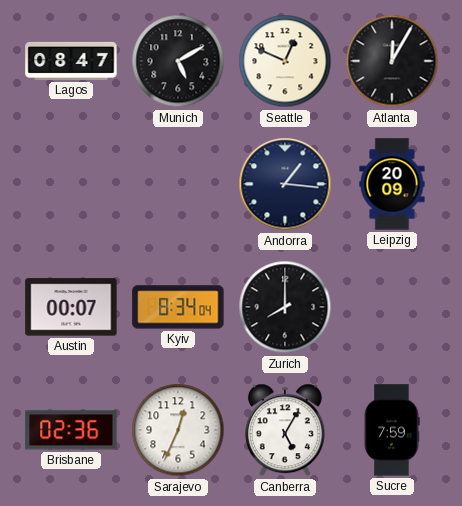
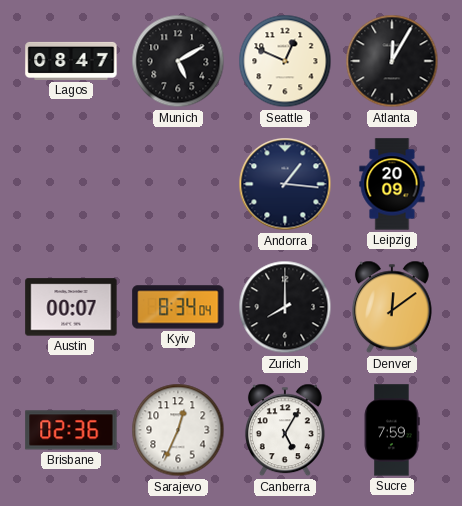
Denver: none -> 12:09 (392, 307)
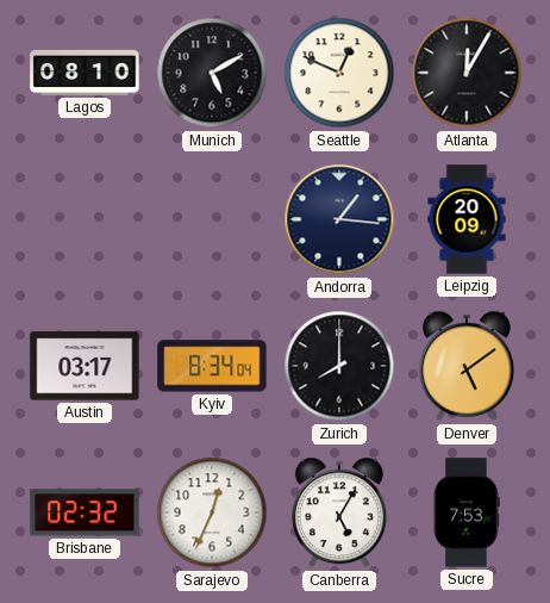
Lagos: 08:47 -> 08:10 (85, 73)
Austin: 00:07 -> 03:17 (85, 366)
Denver: 12:09 -> 5:09 (467, 366)
Brisbane: 02:36 -> 02:32 (85, 512)
Sucre: 7:59 -> 7:53 (467, 512)
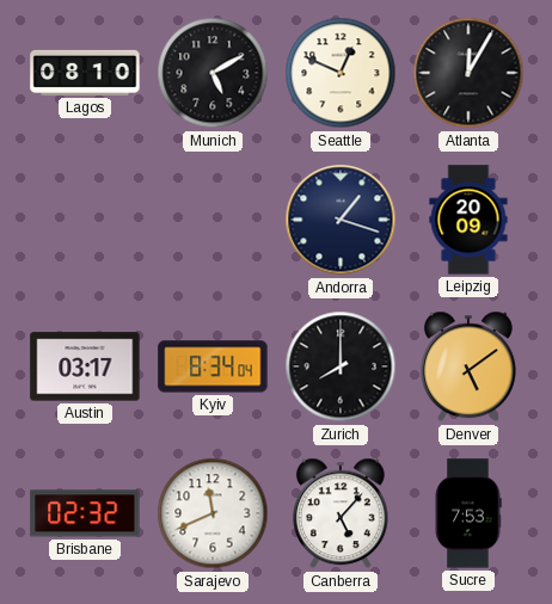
Andorra: 1:16 -> 1:18 (341, 220)
Sarajevo: 12:34 -> 11:41 (213, 513)
Canberra: 5:05 -> 5:07 (341, 513)
